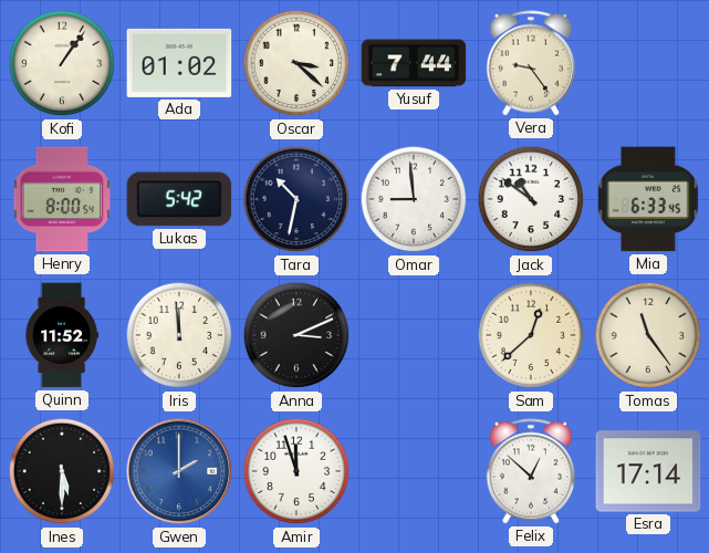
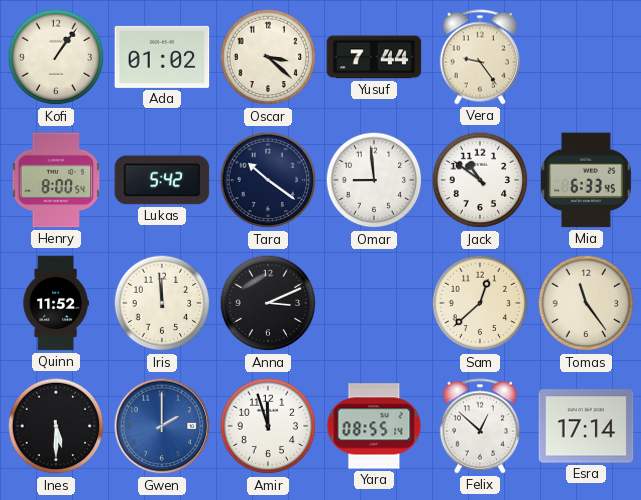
Tara: 10:32 -> 10:21 (268, 180)
Yara: none -> 08:55 (374, 426)
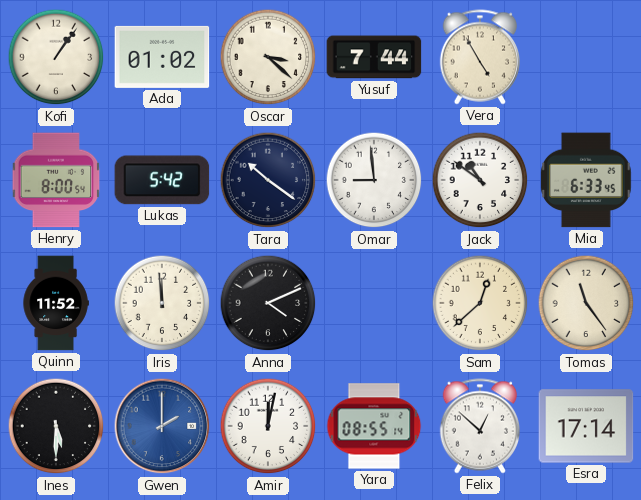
Vera: 9:24 -> 4:55 (479, 57)
Anna: 3:11 -> 4:11 (268, 303)
Amir: 11:57 -> 12:02 (268, 426)
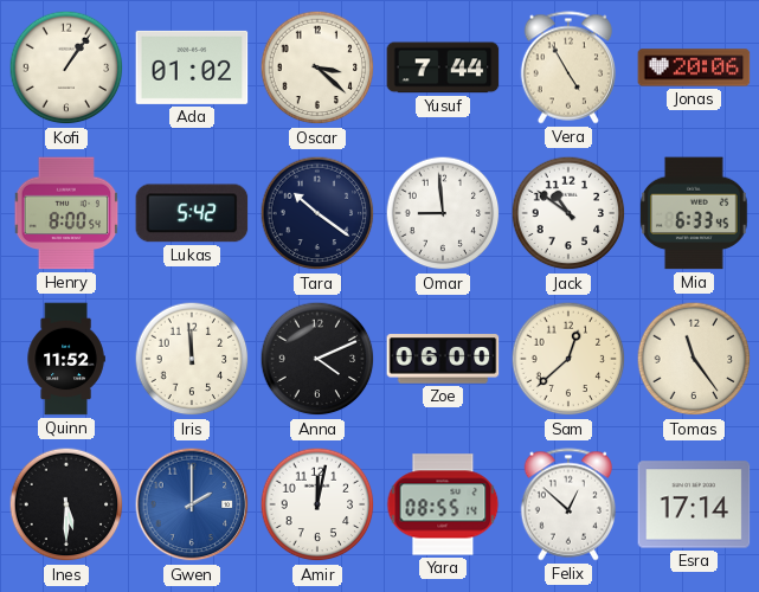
Jonas: none -> 20:06 (694, 67)
Zoe: none -> 06:00 (443, 359)
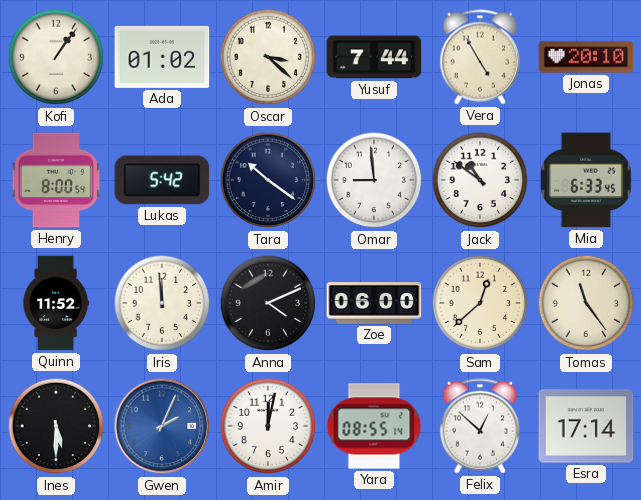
Jonas: 20:06 -> 20:10 (586, 57)
Gwen: 2:00 -> 2:04 (162, 426)
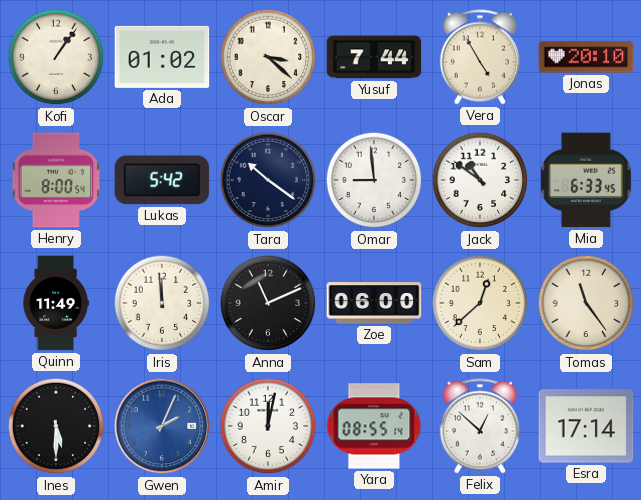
Quinn: 11:52 -> 11:49 (56, 303)
Anna: 4:11 -> 11:11 (268, 303)
